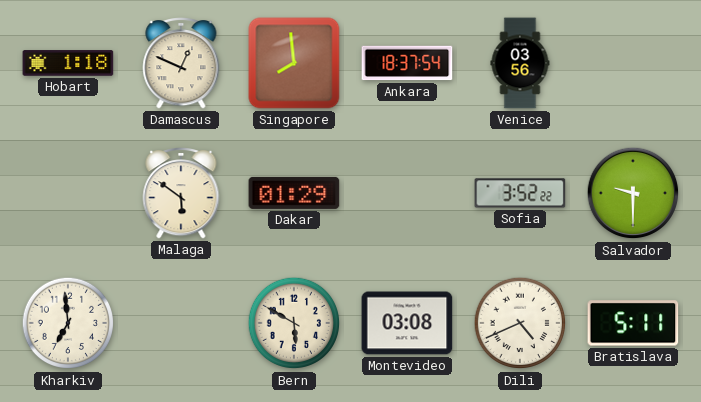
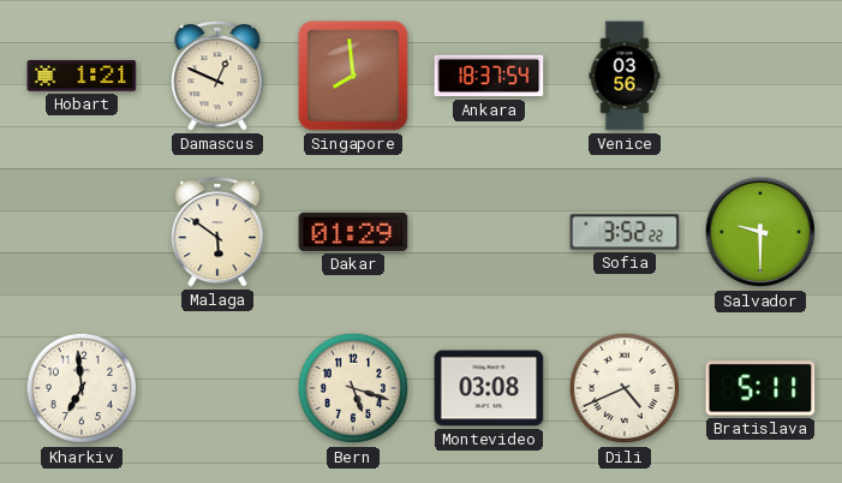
Hobart: 1:18 -> 1:21 (82, 76)
Bern: 5:50 -> 5:18 (353, 388)
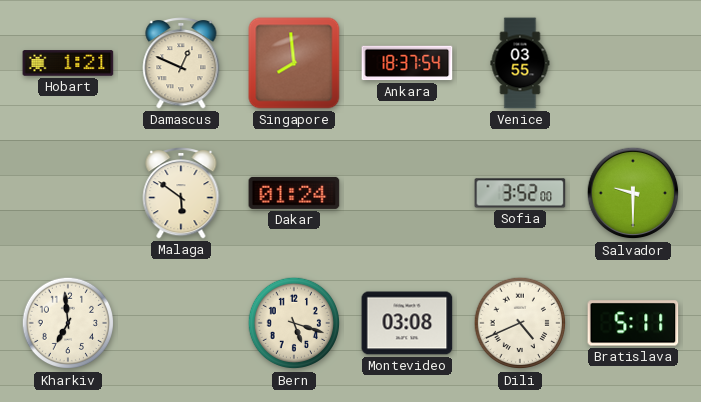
Venice: 03:56 -> 03:55 (520, 63)
Dakar: 01:29 -> 01:24 (294, 193)
Sofia: 3:52:22 -> 3:52:00 (520, 193)
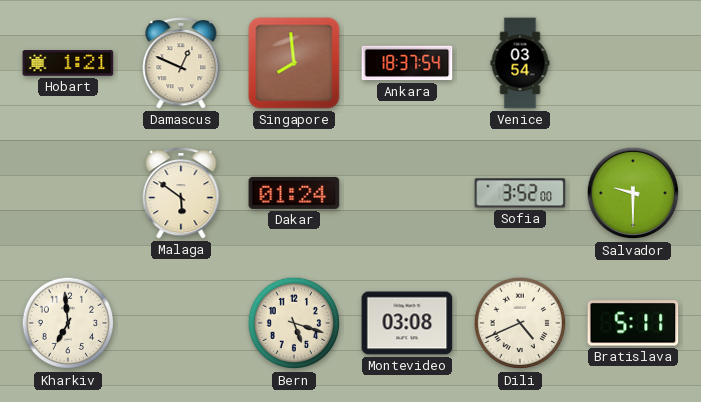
Venice: 03:55 -> 03:54 (520, 63)
